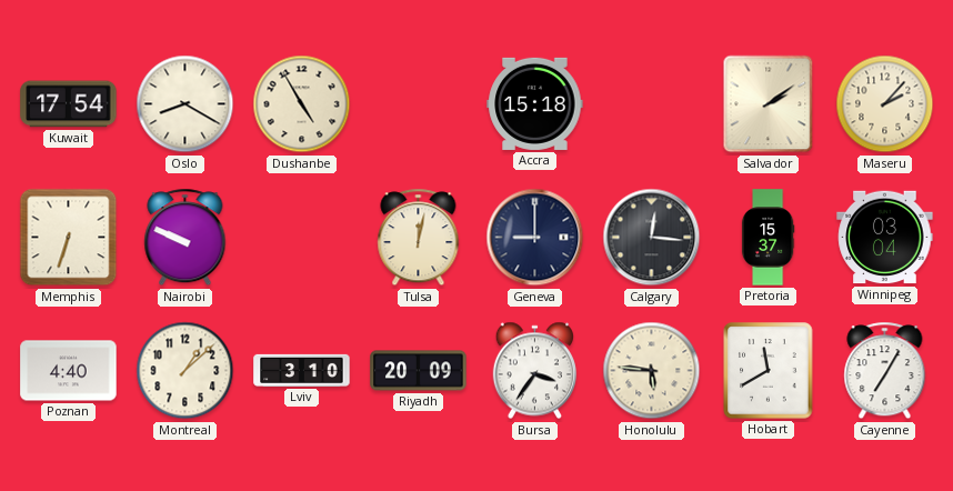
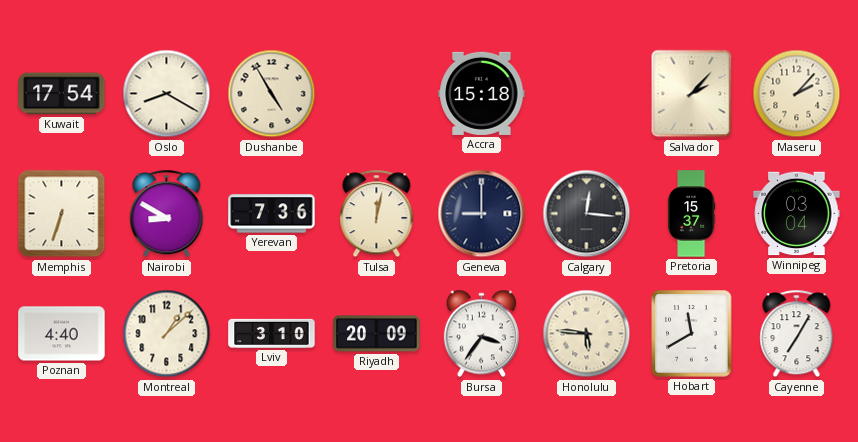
Salvador: 2:09 -> 2:07 (692, 94)
Nairobi: 9:49 -> 8:50 (167, 214)
Yerevan: none -> 7:36 (272, 214)
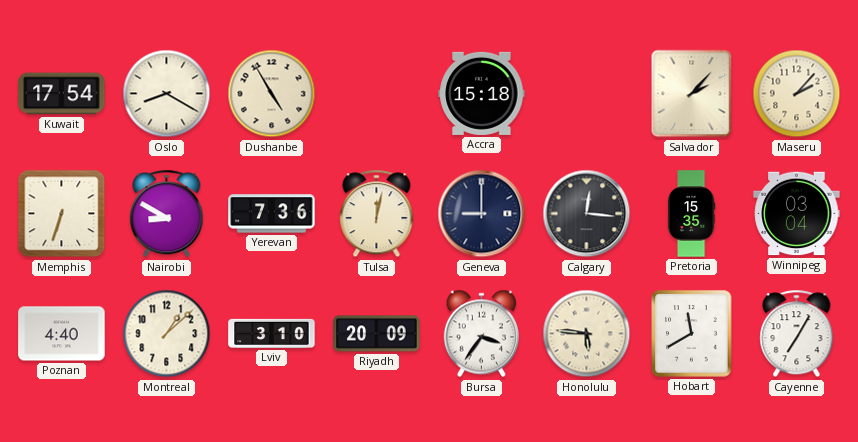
Pretoria: 15:37 -> 15:35 (691, 214)
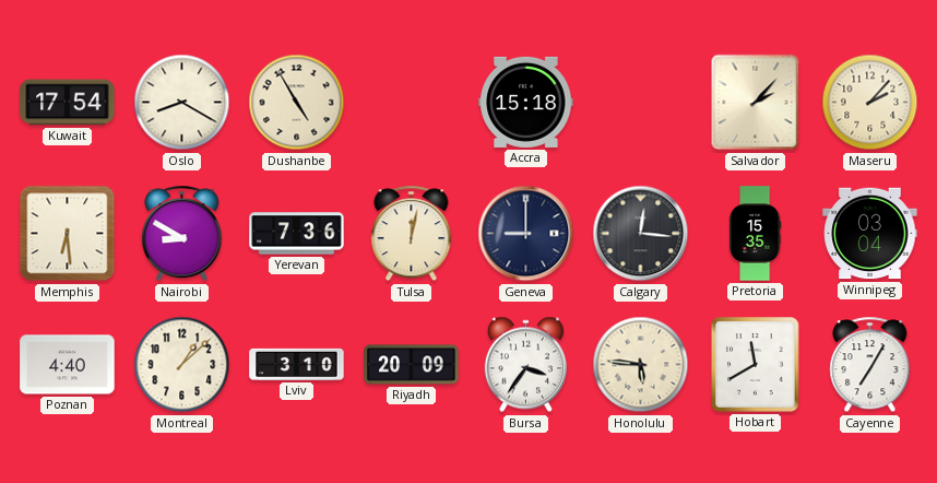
Memphis: 6:33 -> 6:29 (68, 234)
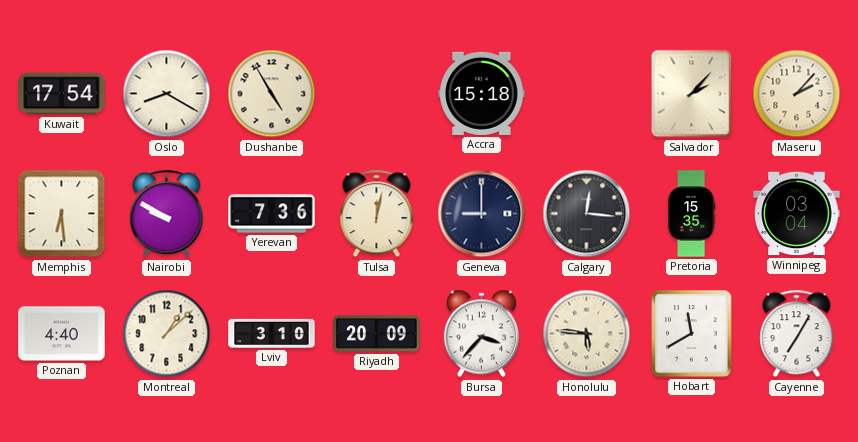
Nairobi: 8:50 -> 9:50 (167, 214)
Bursa: 3:36 -> 3:37 (481, 334)
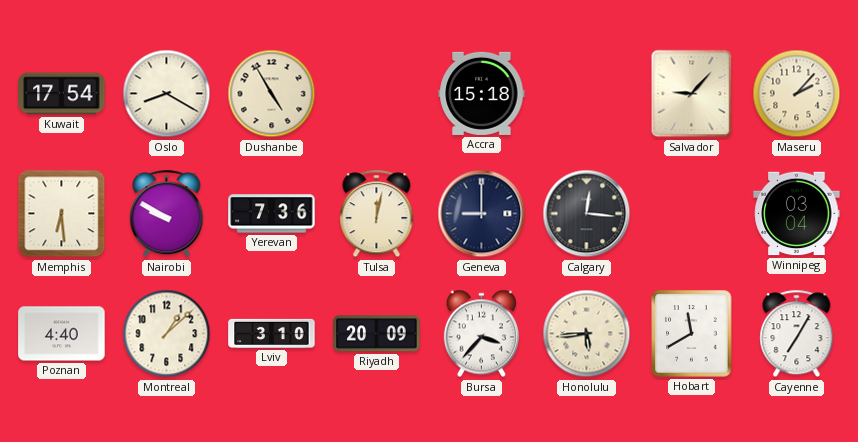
Salvador: 2:07 -> 9:07 (692, 94)
Pretoria: 15:35 -> none (691, 214)
Honolulu: 5:46 -> 5:44 (587, 334)
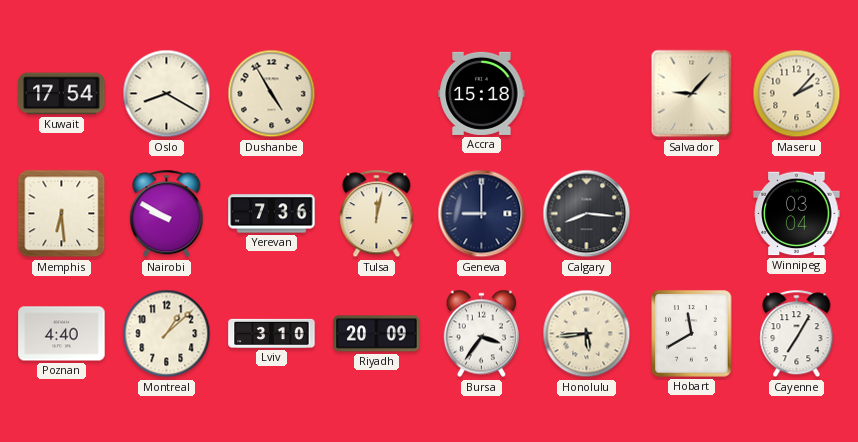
Calgary: 12:16 -> 8:16 (587, 214)
Bursa: 3:37 -> 3:36 (481, 334)
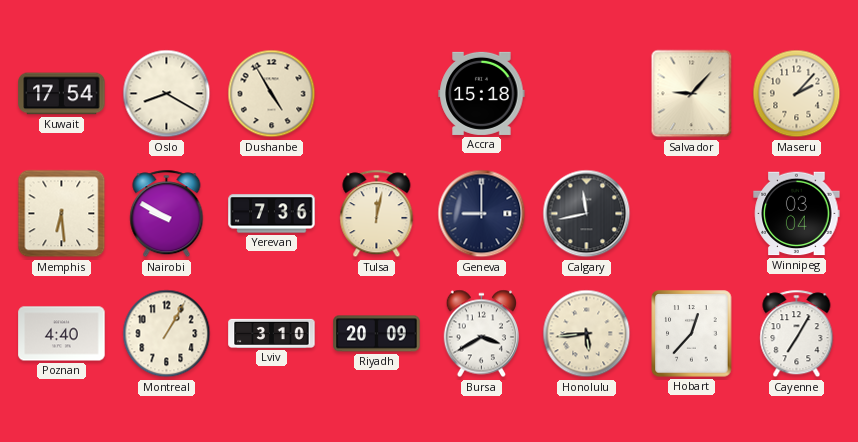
Calgary: 8:16 -> 11:43 (587, 214)
Montreal: 1:08 -> 1:05 (167, 334)
Bursa: 3:36 -> 3:40 (481, 334)
Hobart: 11:40 -> 12:37 (692, 334)
